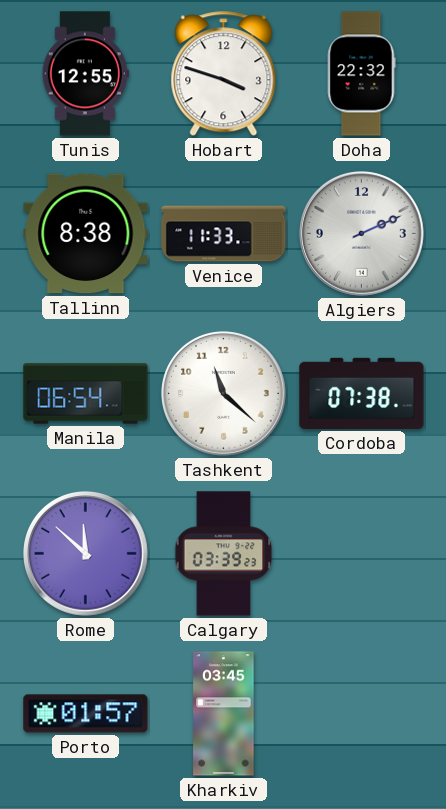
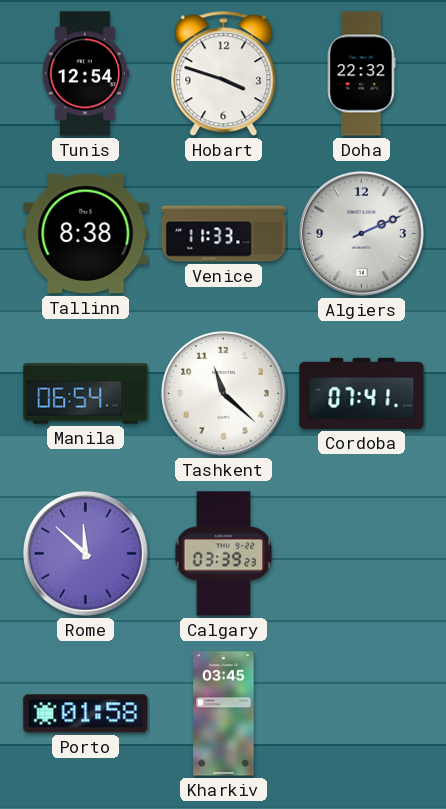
Tunis: 12:55 -> 12:54 (85, 74)
Cordoba: 07:38 -> 07:41 (362, 393)
Porto: 01:57 -> 01:58 (86, 714)
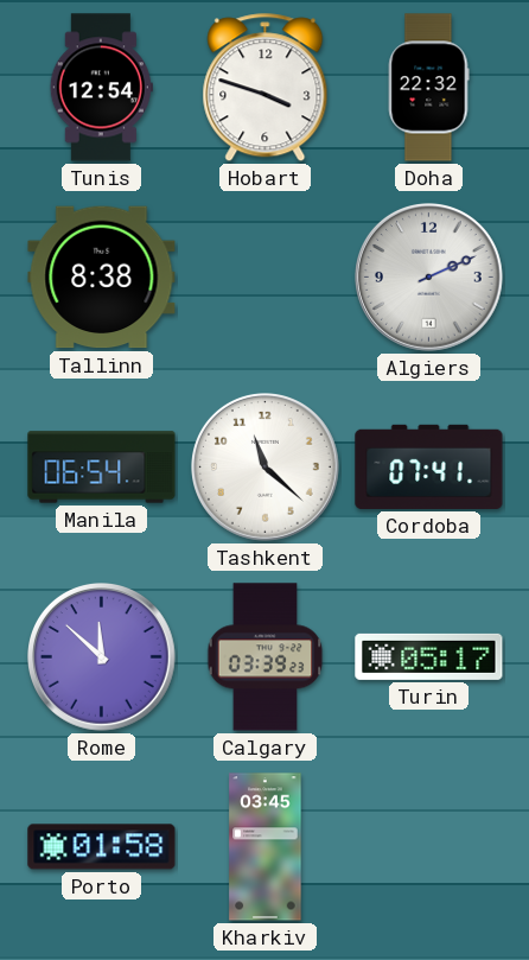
Venice: 11:33 -> none (224, 234)
Turin: none -> 05:17 (429, 656)
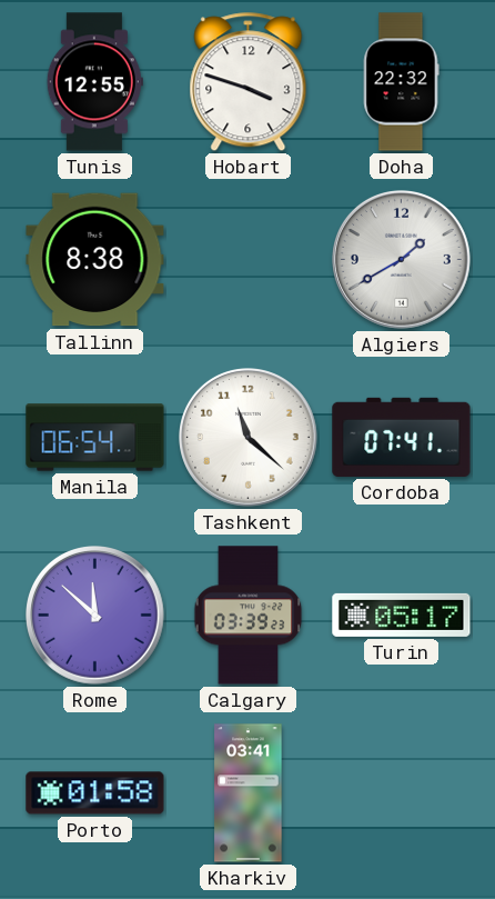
Tunis: 12:54 -> 12:55 (94, 82)
Algiers: 2:11 -> 1:40 (402, 260)
Kharkiv: 03:45 -> 03:41 (249, 793)
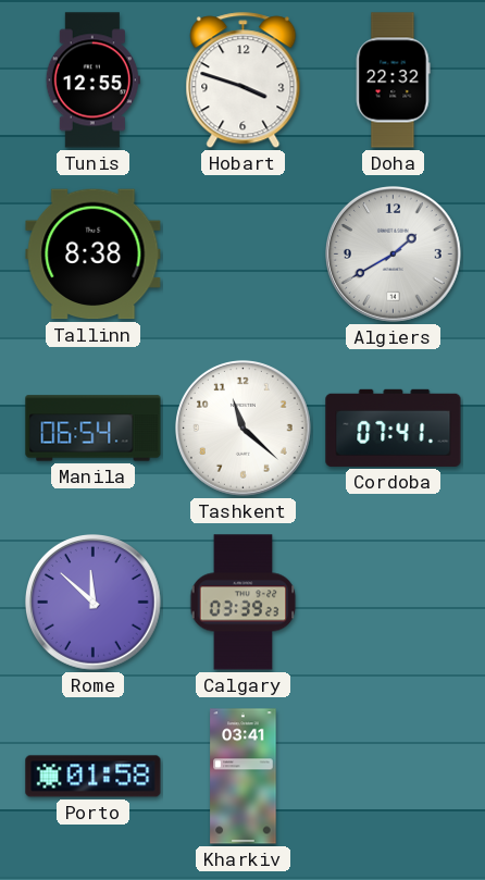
Turin: 05:17 -> none (402, 615)
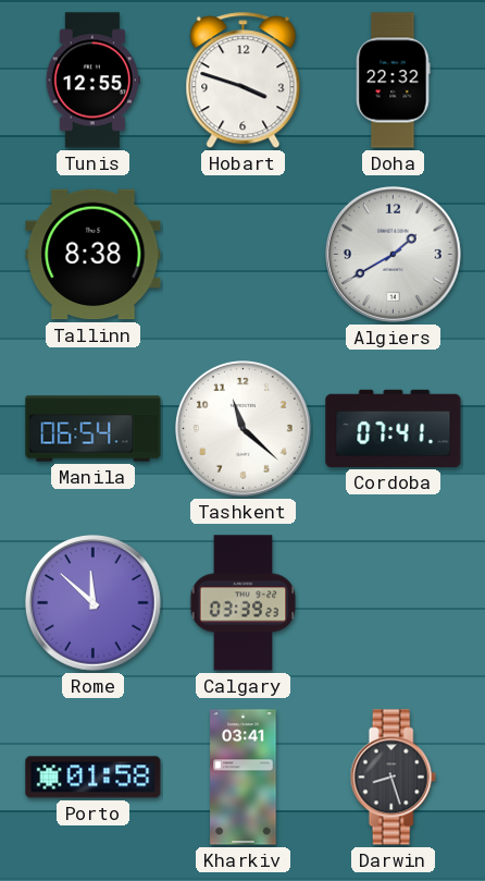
Darwin: none -> 8:27 (393, 778)
